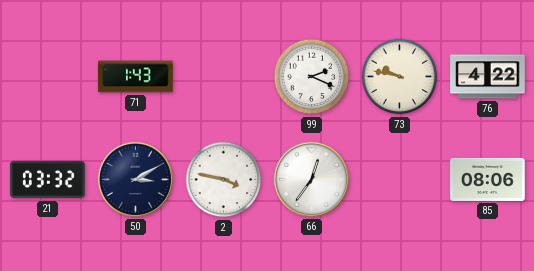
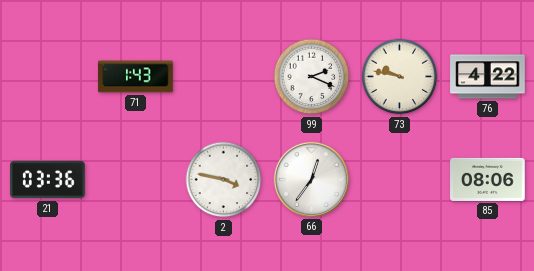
21: 03:32 -> 03:36 (48, 180)
50: 3:10 -> none (135, 179)
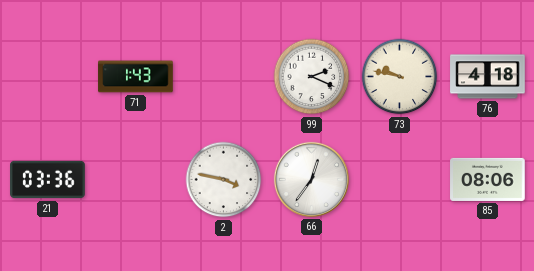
76: 4:22 -> 4:18 (488, 77)
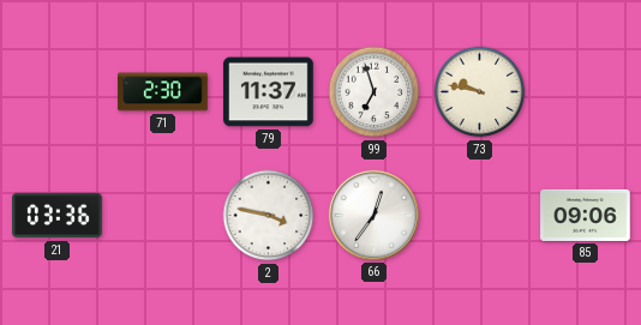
71: 1:43 -> 2:30 (163, 92)
79: none -> 11:37 (269, 92)
99: 2:19 -> 6:57 (375, 92)
76: 4:18 -> none (488, 77)
85: 08:06 -> 09:06 (586, 215)
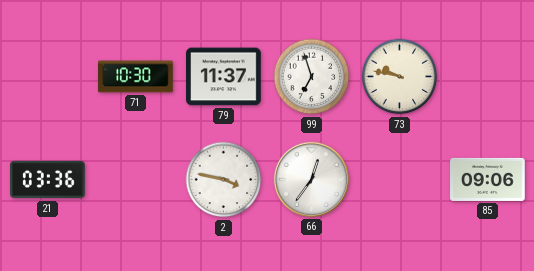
71: 2:30 -> 10:30 (136, 77)
